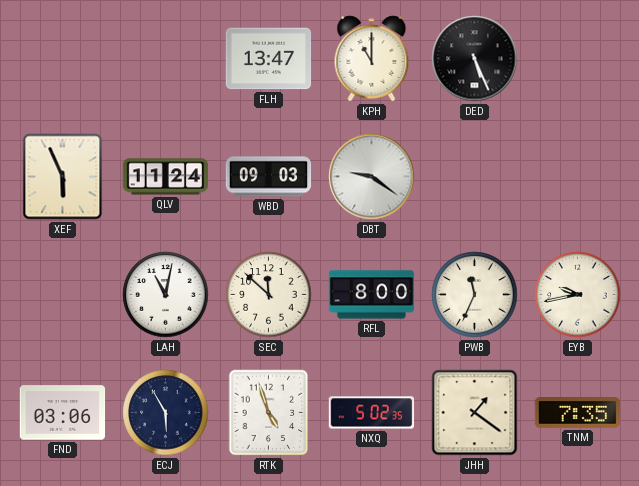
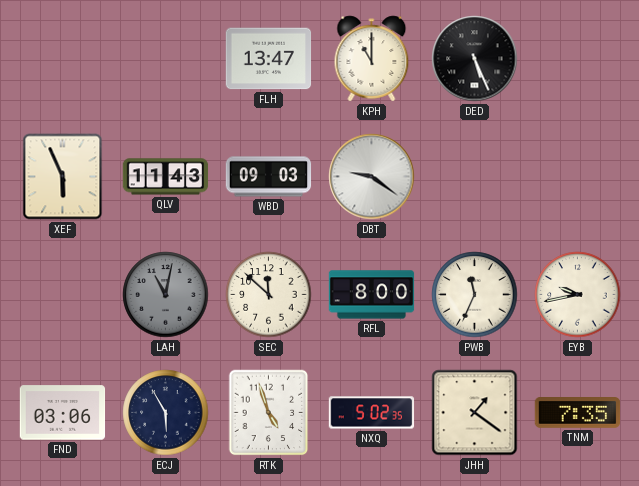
QLV: 11:24 -> 11:43 (166, 177)
LAH dial: white -> grey (166, 295)
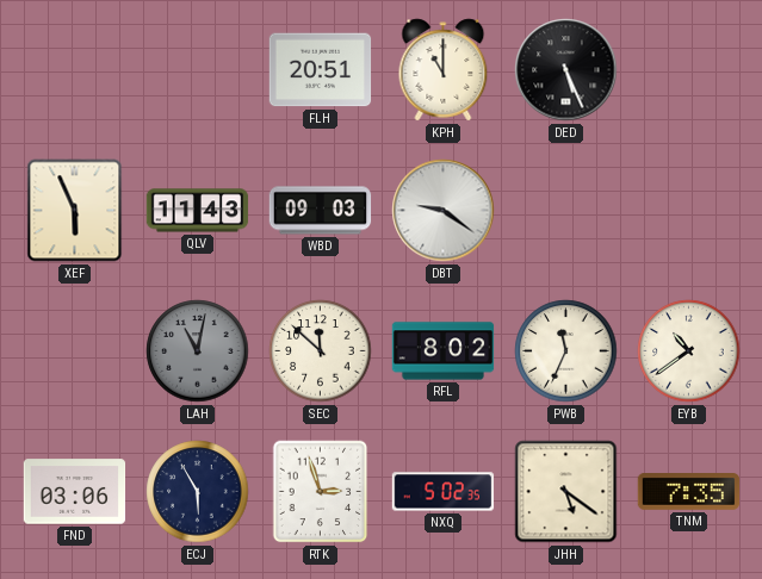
FLH: 13:47 -> 20:51 (321, 70)
RFL: 8:00 -> 8:02 (444, 351)
EYB: 9:43 -> 10:39 (689, 351)
RTK: 4:57 -> 2:57 (321, 492)
JHH: 1:21 -> 5:21 (566, 492)
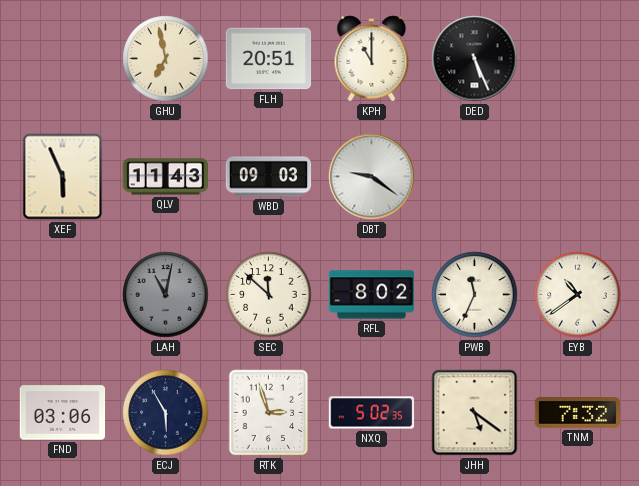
GHU: none -> 6:58 (166, 59)
TNM: 7:35 -> 7:32 (578, 413)
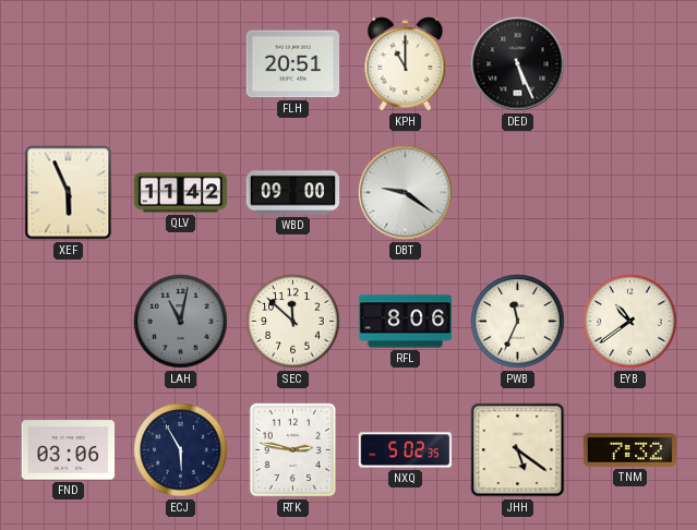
GHU: 6:58 -> none (166, 59)
QLV: 11:43 -> 11:42 (181, 193)
WBD: 09:03 -> 09:00 (293, 193)
RFL: 8:02 -> 8:06 (406, 322)
RTK: 2:57 -> 2:47 (293, 450)
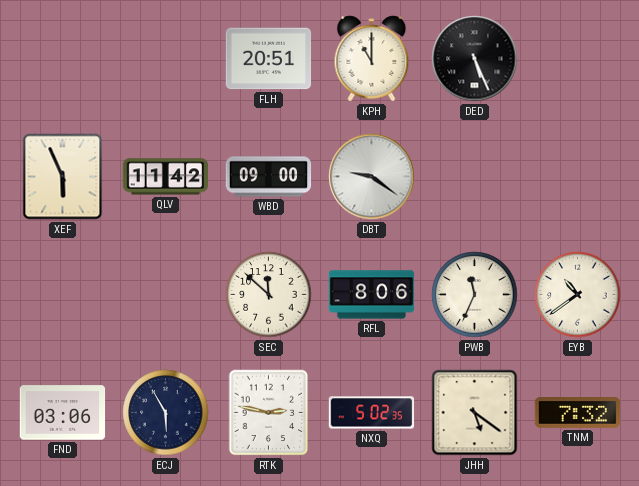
LAH: 11:02 -> none (181, 322)
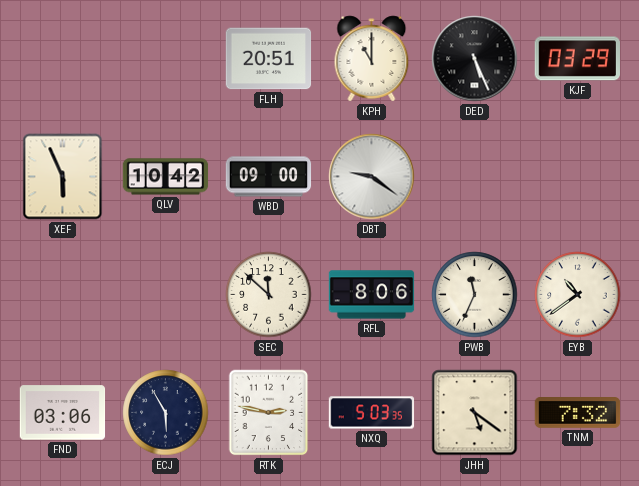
KJF: none -> 03:29 (577, 59)
QLV: 11:42 -> 10:42 (166, 177)
NXQ: 5:02 -> 5:03 (372, 413)
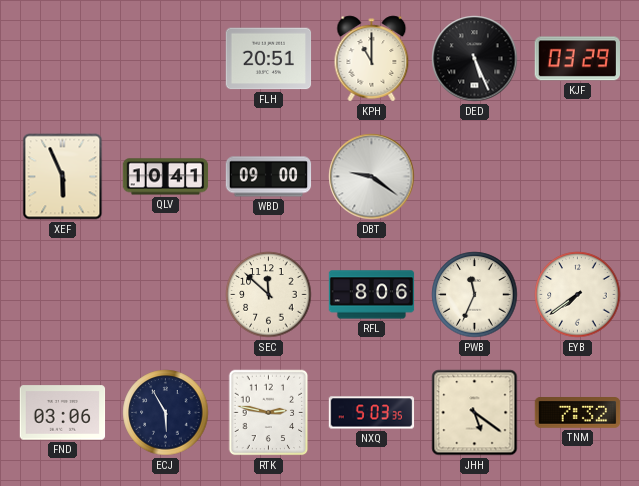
QLV: 10:42 -> 10:41 (166, 177)
EYB: 10:39 -> 7:39 (578, 295)
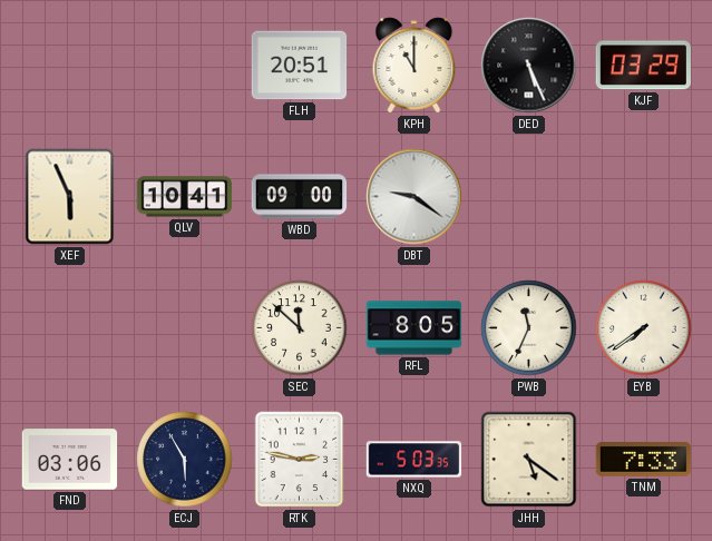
RFL: 8:06 -> 8:05 (414, 328)
TNM: 7:32 -> 7:33 (644, 460)
